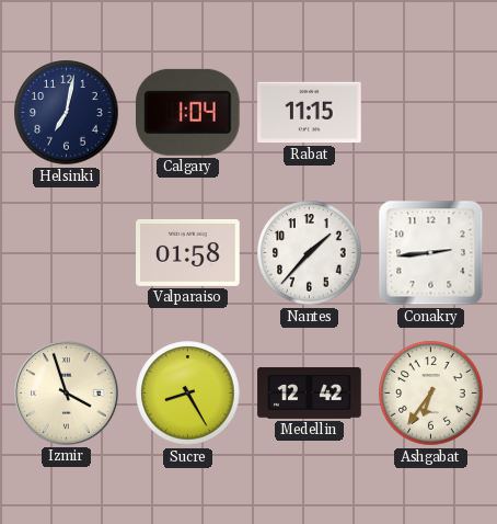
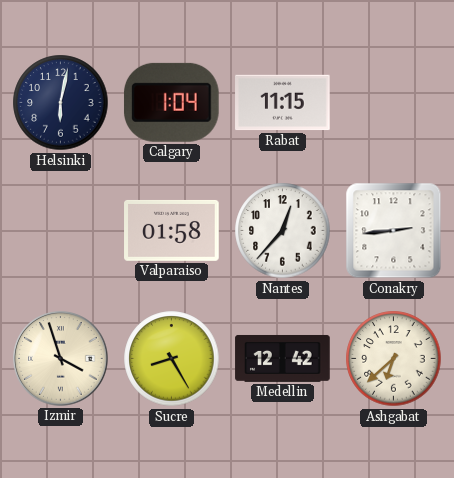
Helsinki: 7:02 -> 6:02 (61, 103)
Nantes: 1:37 -> 12:37 (283, 231)
Ashgabat: 6:36 -> 6:38 (394, 359)
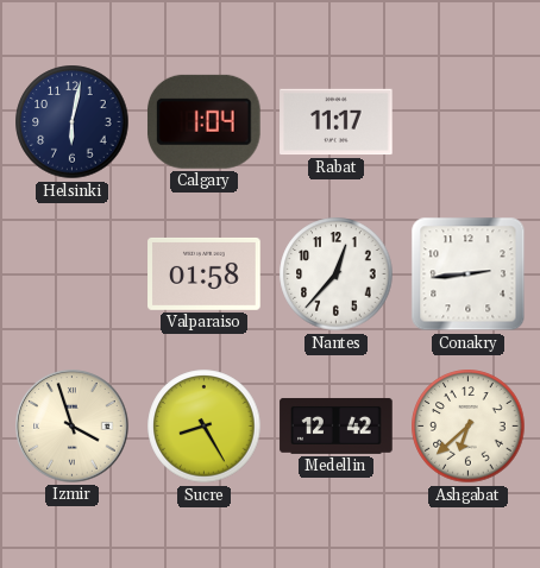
Rabat: 11:15 -> 11:17 (337, 122)
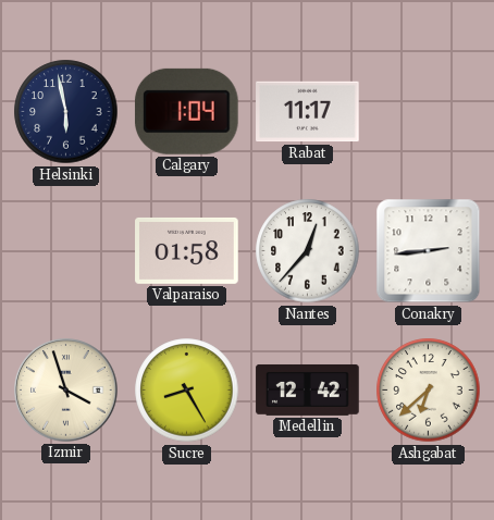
Helsinki: 6:02 -> 5:58 (66, 112)
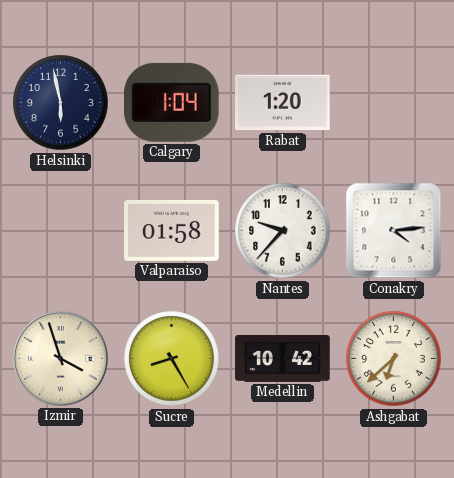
Rabat: 11:17 -> 1:20 (283, 103)
Nantes: 12:37 -> 9:37 (283, 231)
Conakry: 2:44 -> 4:14 (394, 231)
Medellin: 12:42 -> 10:42 (283, 358)
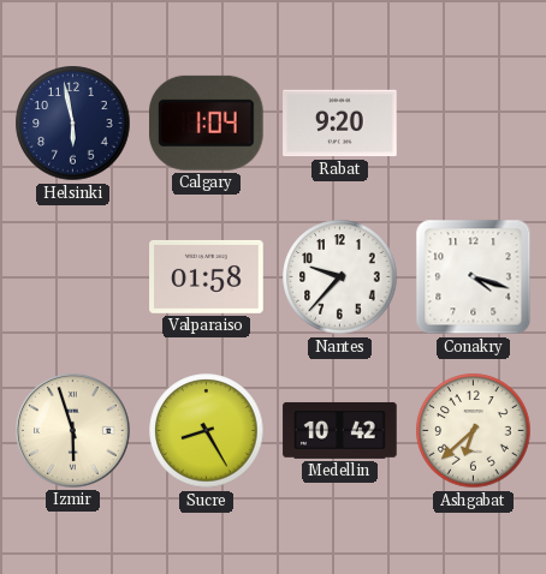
Rabat: 1:20 -> 9:20 (340, 124)
Conakry: 4:14 -> 4:18 (474, 277)
Izmir: 3:57 -> 5:57 (73, 431)
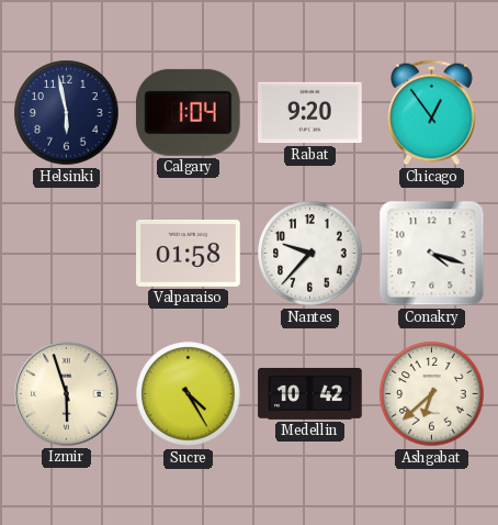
Chicago: none -> 12:54 (432, 113)
Sucre: 8:25 -> 4:25 (189, 394)
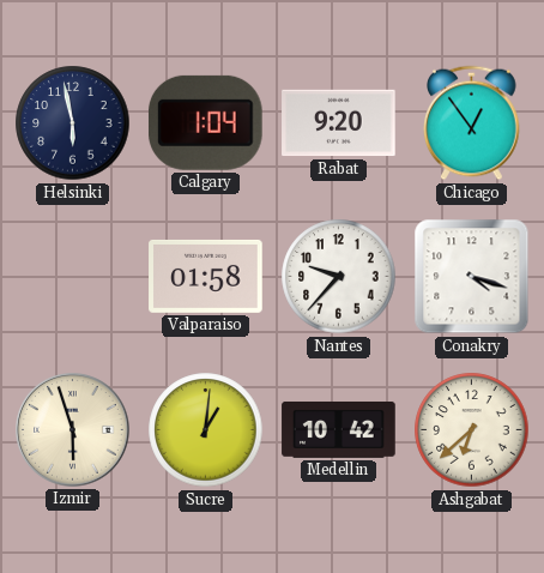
Sucre: 4:25 -> 1:01 (206, 430)
